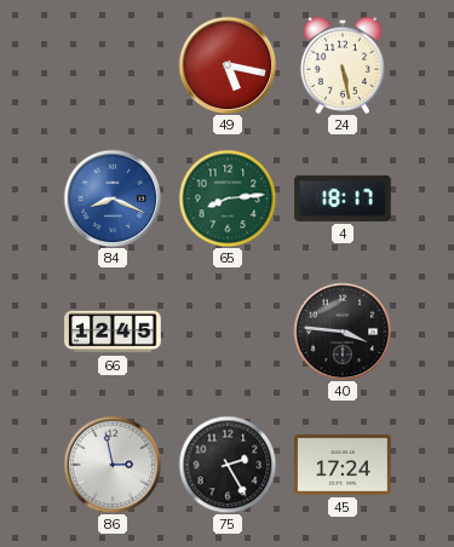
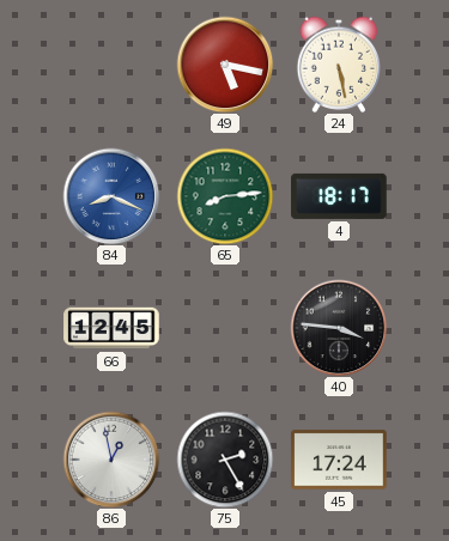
86: 2:58 -> 12:58 (111, 460)
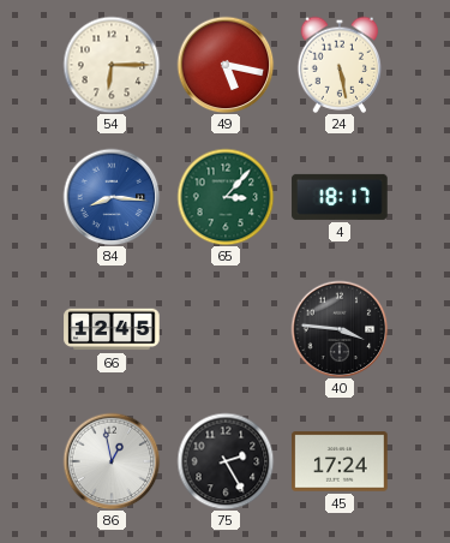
54: none -> 6:15 (112, 65)
84: 8:19 -> 8:16 (112, 197)
65: 8:14 -> 3:07 (226, 197)
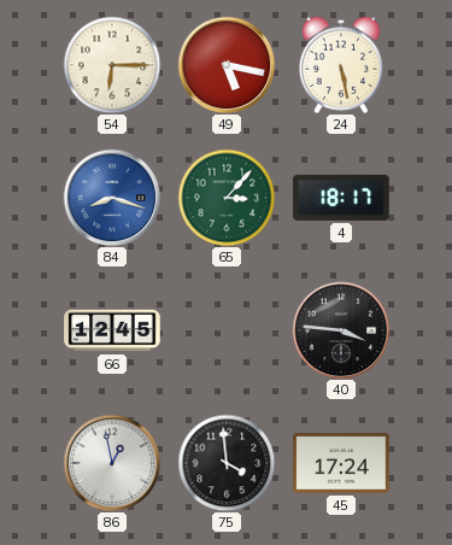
84: 8:16 -> 8:18 (112, 198)
75: 2:25 -> 3:59 (227, 463)
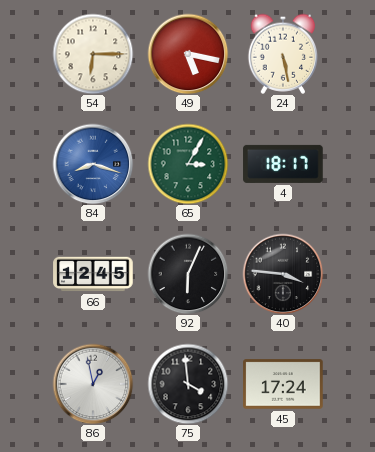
65: 3:07 -> 3:05 (188, 164)
92: none -> 6:04 (188, 274)
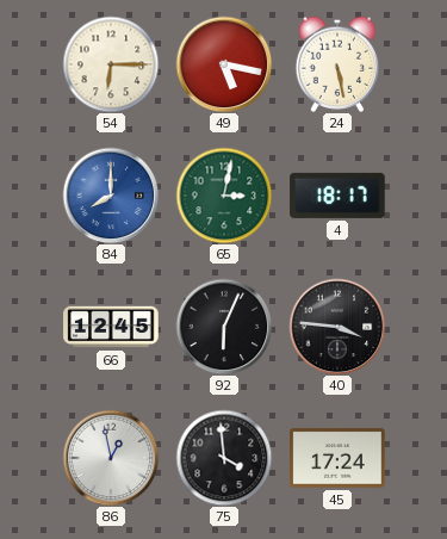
84: 8:18 -> 8:00 (111, 196)
65: 3:05 -> 3:02 (224, 196)
